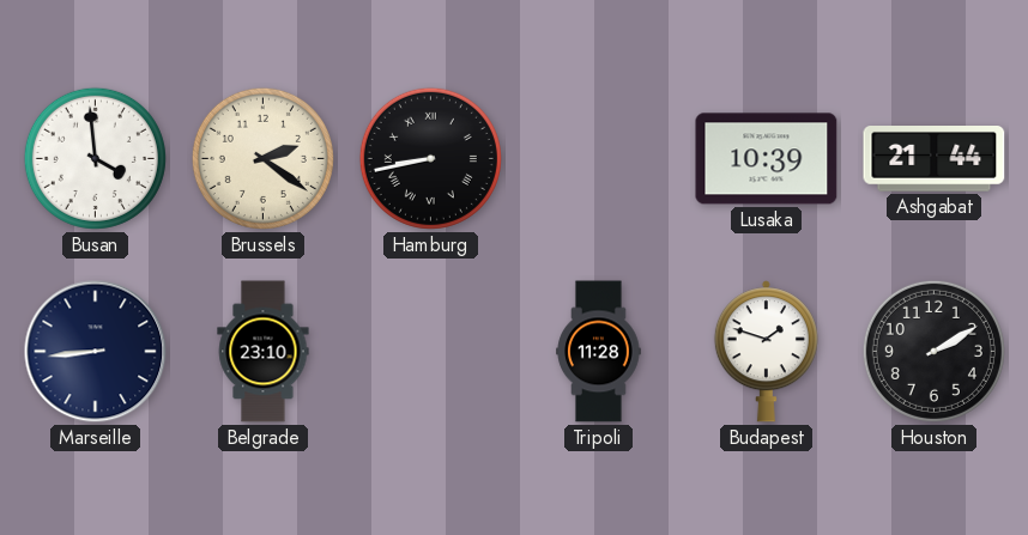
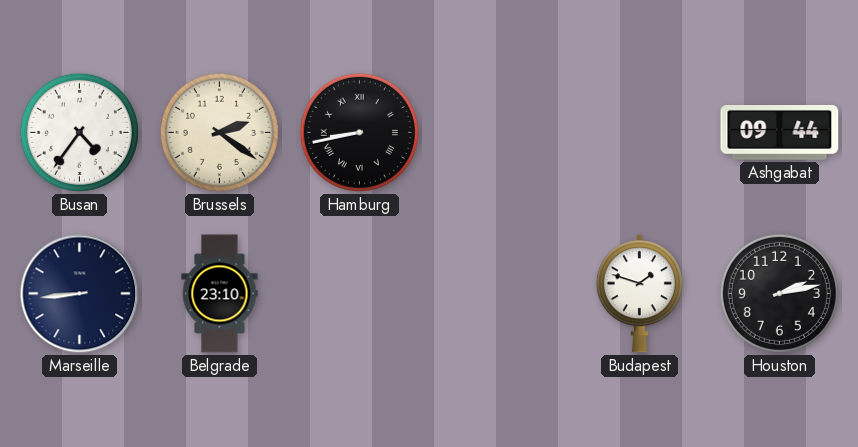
Busan: 3:59 -> 4:36 (79, 132)
Lusaka: 10:39 -> none (767, 159)
Ashgabat: 21:44 -> 09:44 (780, 133)
Tripoli: 11:28 -> none (599, 352)
Houston: 2:10 -> 2:13 (779, 293)
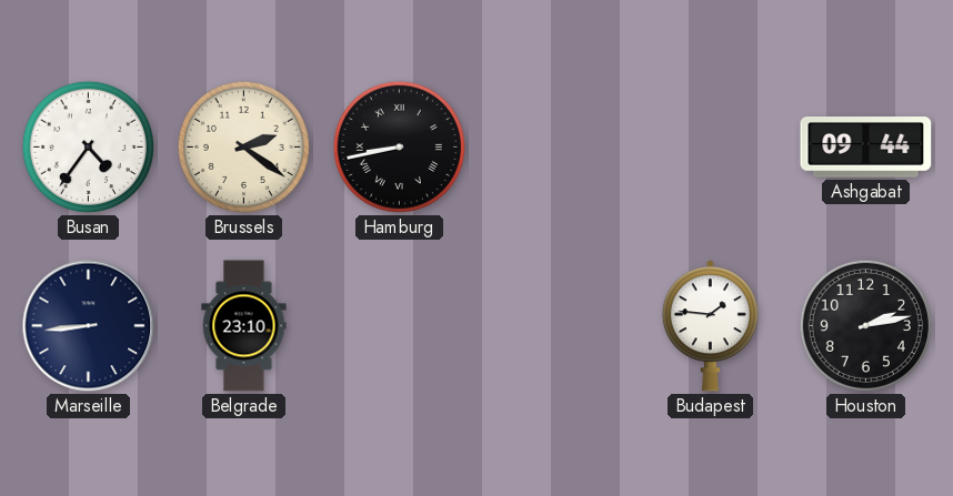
Budapest: 1:48 -> 1:46 (710, 326)
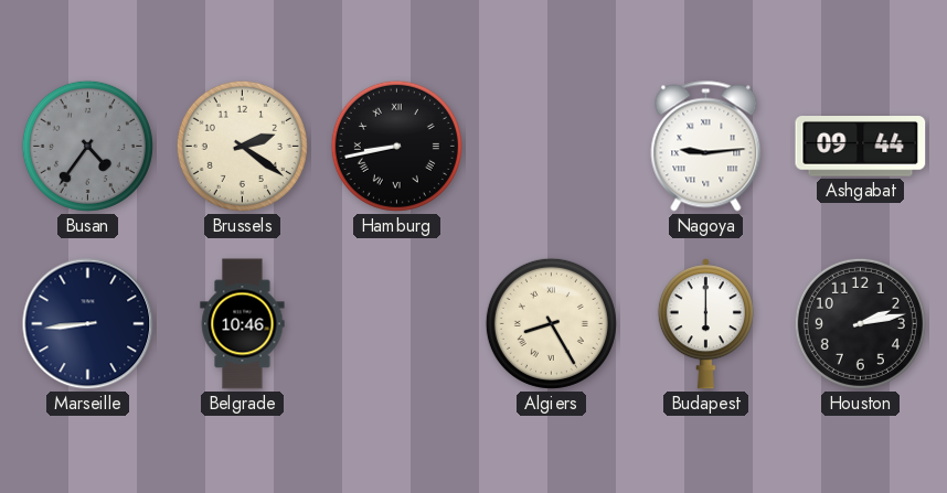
Busan dial: white -> grey (87, 146)
Nagoya: none -> 9:14 (706, 147)
Belgrade: 23:10 -> 10:46 (243, 324)
Algiers: none -> 8:25 (551, 323)
Budapest: 1:46 -> 6:00 (705, 324)
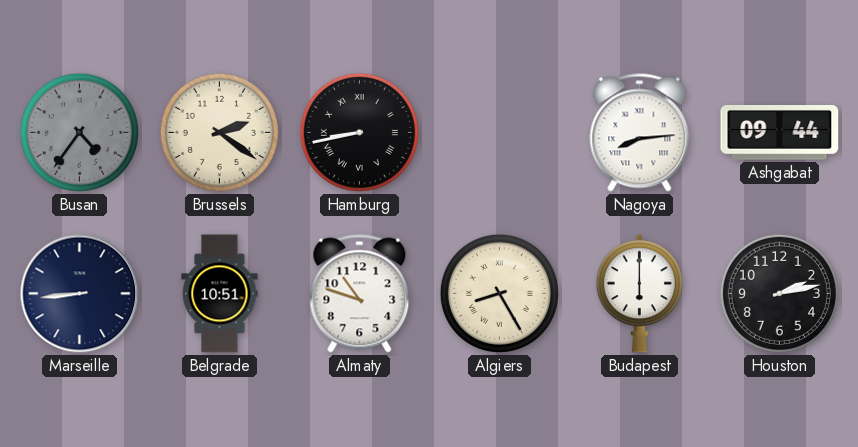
Nagoya: 9:14 -> 8:14 (640, 133)
Belgrade: 10:46 -> 10:51 (220, 294)
Almaty: none -> 10:48 (360, 294)
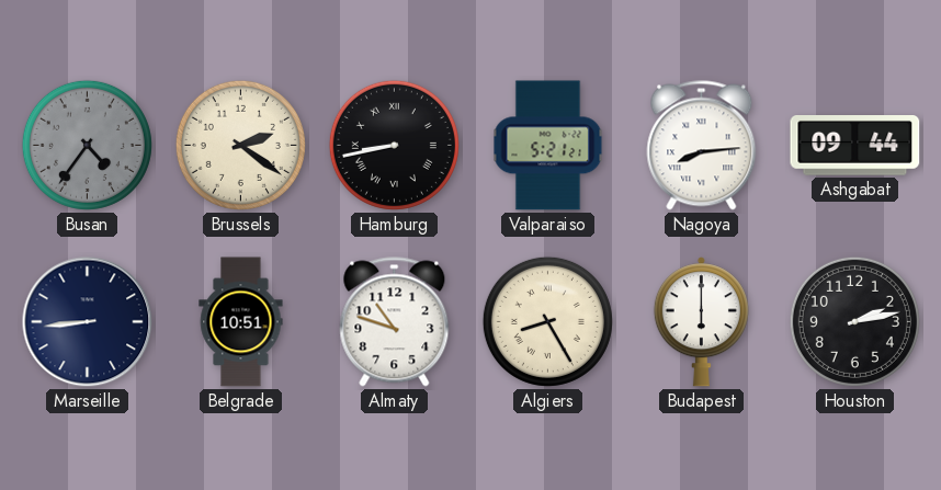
Valparaiso: none -> 5:21 (548, 146)
